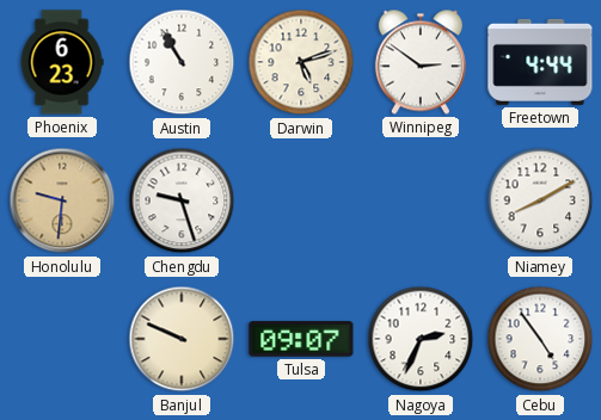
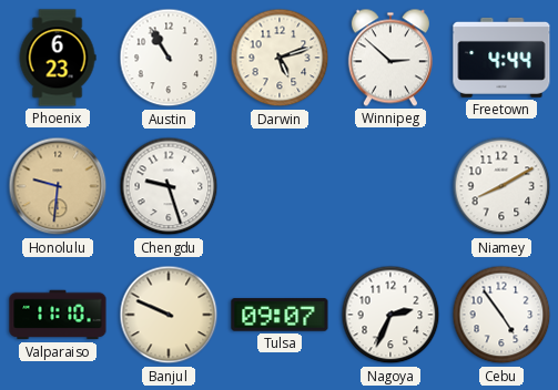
Winnipeg: 2:51 -> 2:52 (390, 58)
Valparaiso: none -> 11:10 (58, 315)
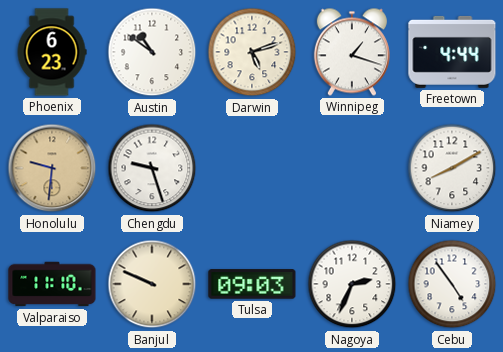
Austin: 10:55 -> 10:51 (152, 52)
Winnipeg: 2:52 -> 1:18 (352, 52)
Tulsa: 09:07 -> 09:03 (252, 284)
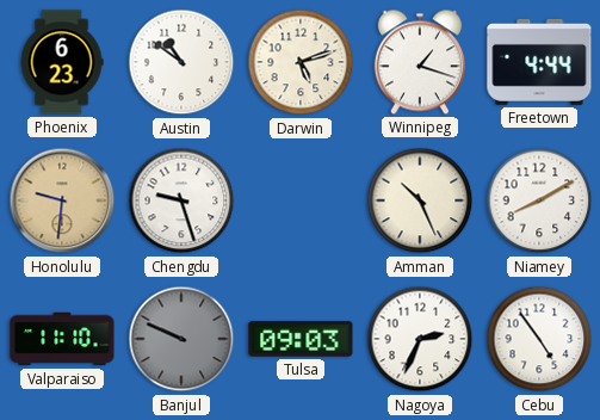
Amman: none -> 10:26 (420, 200)
Banjul dial: cream -> grey (181, 339)
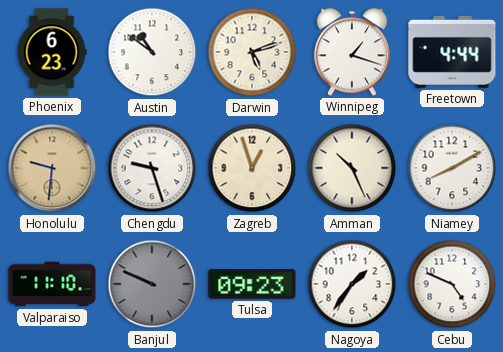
Zagreb: none -> 12:57 (252, 168)
Tulsa: 09:03 -> 09:23 (252, 284)
Nagoya: 2:34 -> 1:36 (352, 284)
Cebu: 4:54 -> 4:49 (452, 284)
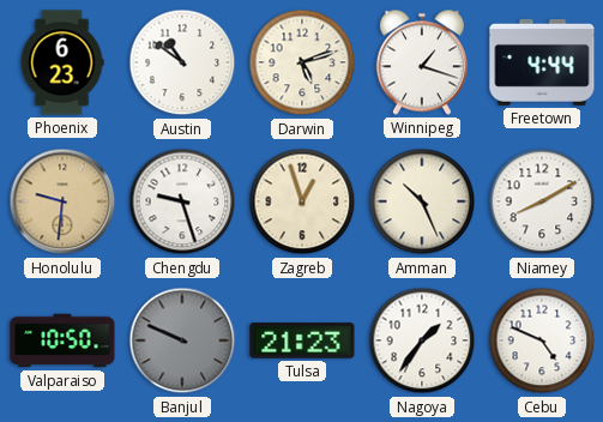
Valparaiso: 11:10 -> 10:50 (62, 340)
Tulsa: 09:23 -> 21:23 (302, 340)
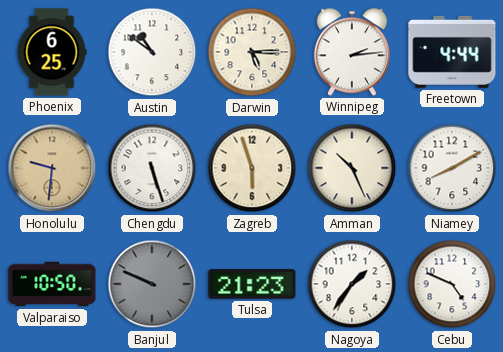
Phoenix: 6:23 -> 6:25 (52, 52)
Darwin: 5:12 -> 5:15 (252, 52)
Winnipeg: 1:18 -> 2:14 (352, 52)
Chengdu: 9:27 -> 5:27 (152, 168)
Zagreb: 12:57 -> 5:57 (252, 168)
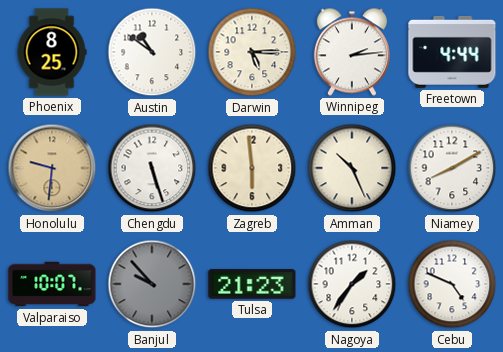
Phoenix: 6:25 -> 8:25 (52, 52)
Zagreb: 5:57 -> 5:59 (252, 168)
Valparaiso: 10:50 -> 10:07 (52, 284)
Banjul: 9:49 -> 9:53 (152, 284)
